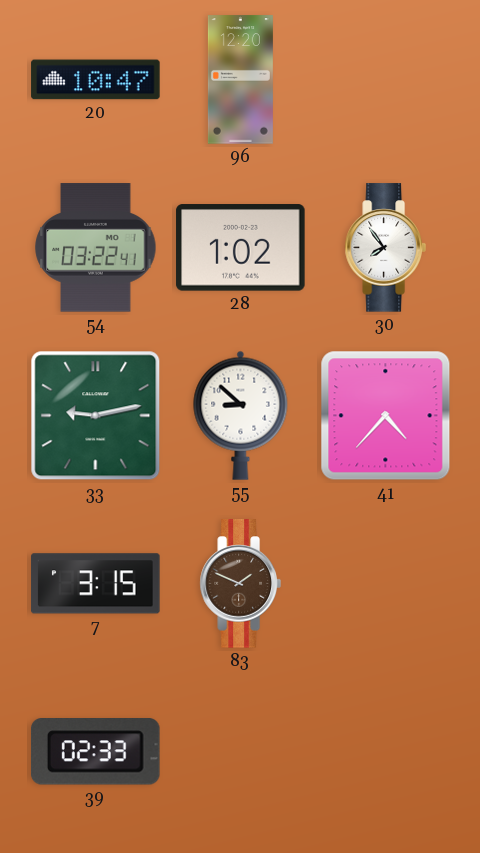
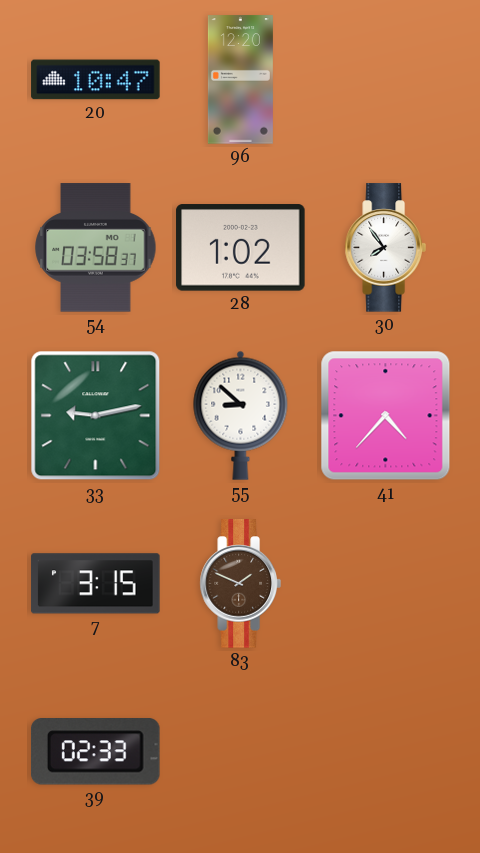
54: 03:22 -> 03:58 (96, 248)
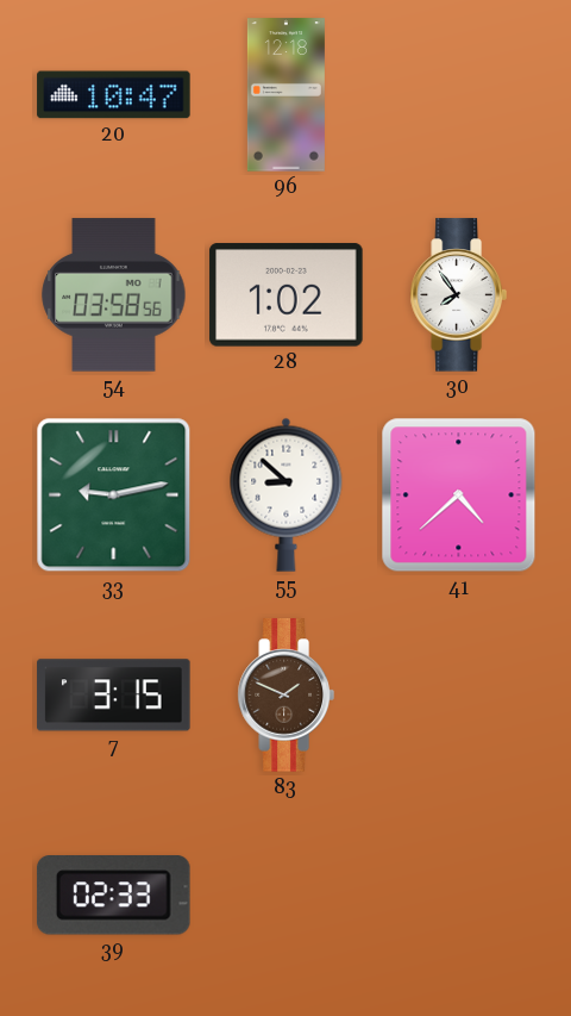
96: 12:20 -> 12:18 (285, 95)
54: 03:58:37 -> 03:58:56 (114, 295)
41: 4:37 -> 4:38 (459, 495)
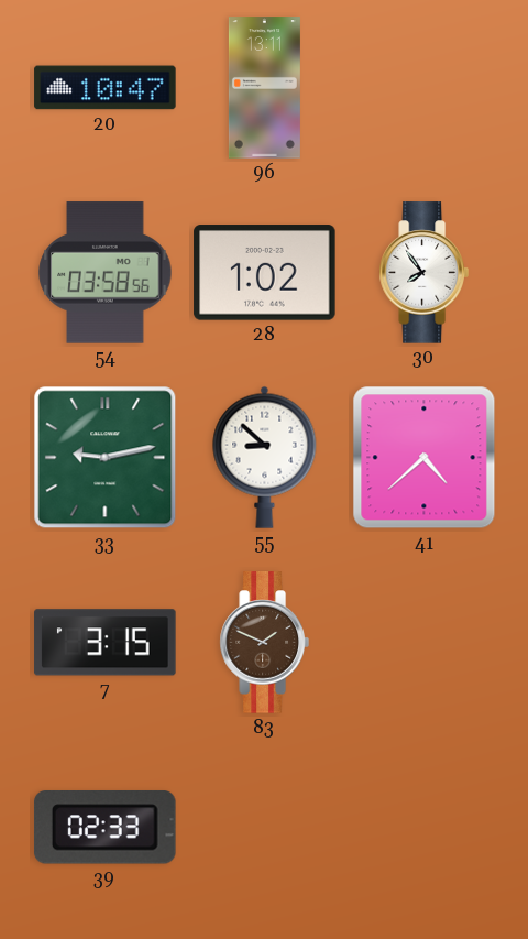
96: 12:18 -> 13:11 (264, 88)
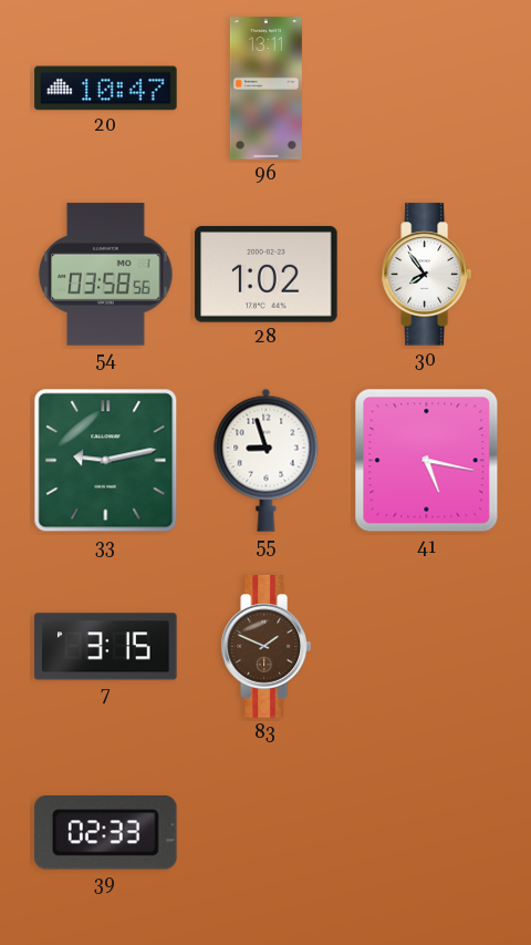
55: 8:52 -> 8:57 (267, 460)
41: 4:38 -> 5:17 (427, 461)
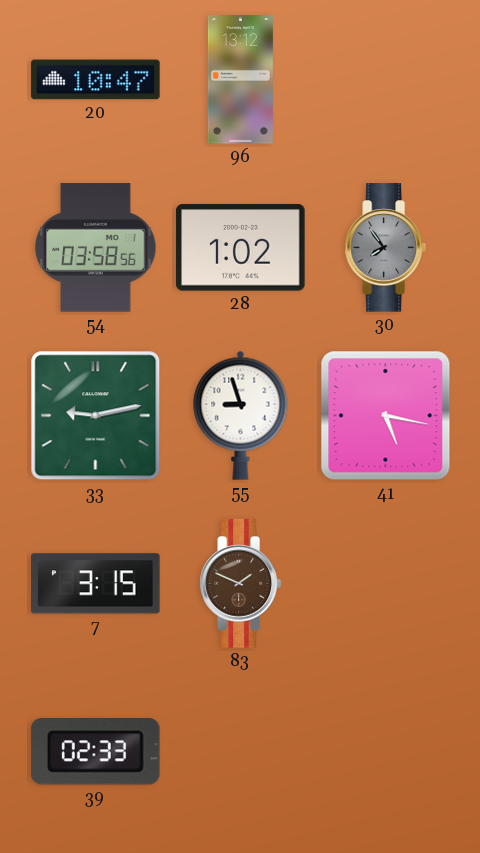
96: 13:11 -> 13:12 (240, 80)
30 dial: white -> grey (385, 248)
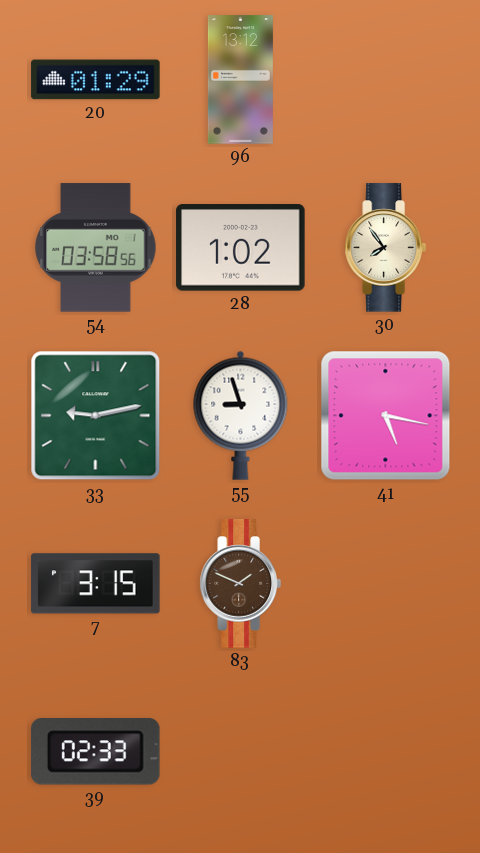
20: 10:47 -> 01:29 (96, 80)
30 dial: grey -> cream (385, 248)
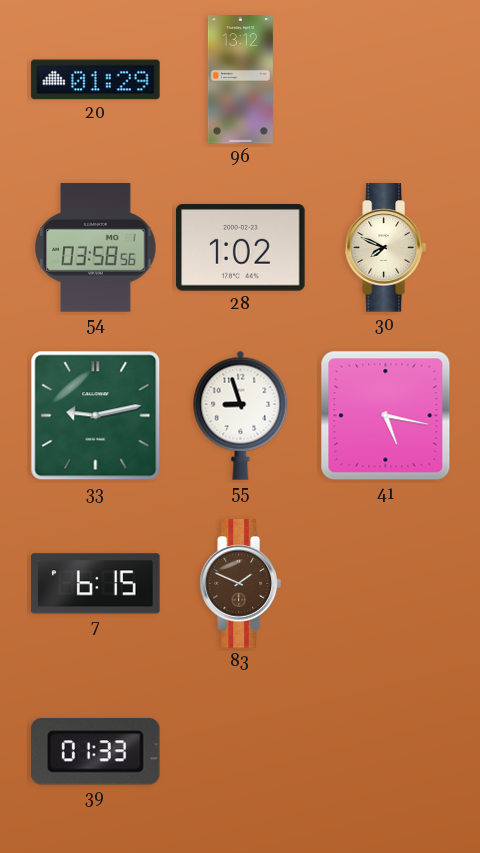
30: 7:54 -> 7:49 (385, 248)
7: 3:15 -> 6:15 (96, 584)
39: 02:33 -> 01:33 (95, 752)
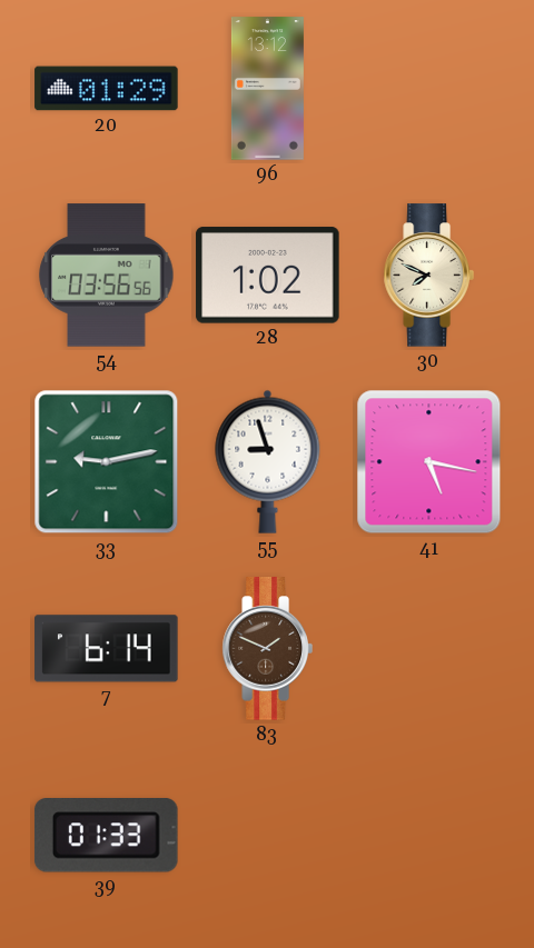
54: 03:58 -> 03:56 (107, 276)
7: 6:15 -> 6:14 (107, 649)
